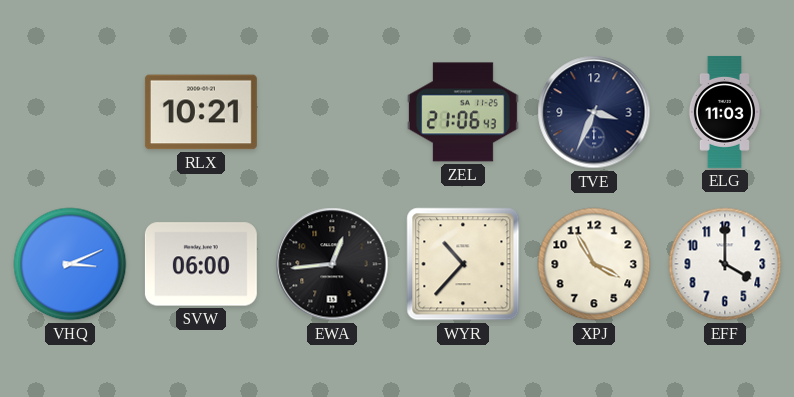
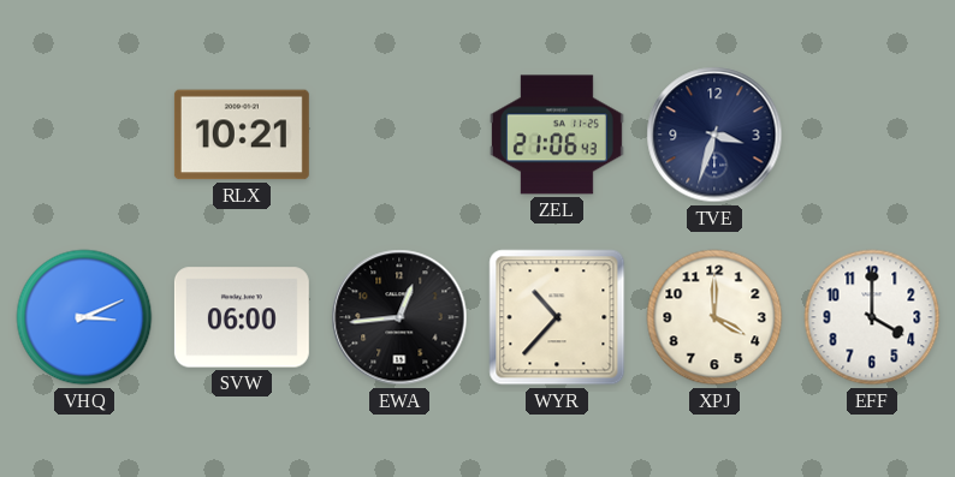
TVE: 3:34 -> 3:33 (714, 135)
ELG: 11:03 -> none (724, 112)
XPJ: 3:55 -> 4:00 (714, 317)
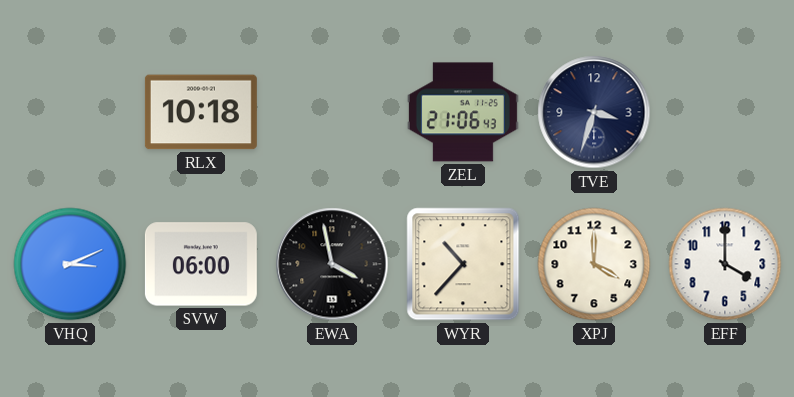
RLX: 10:21 -> 10:18 (201, 112)
EWA: 12:44 -> 3:58 (332, 264)
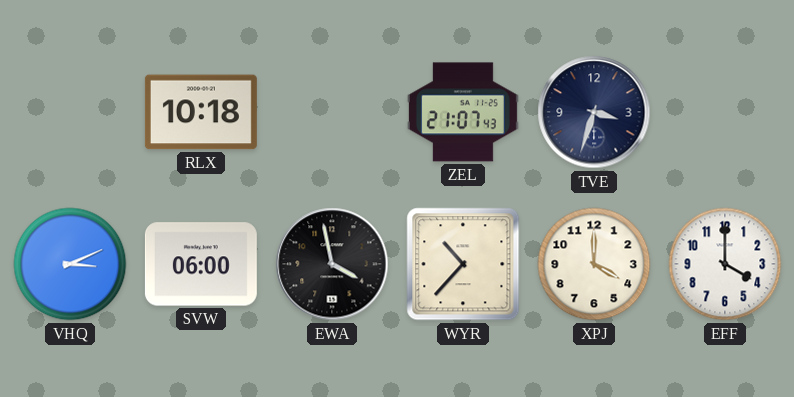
ZEL: 21:06 -> 21:07 (463, 112)
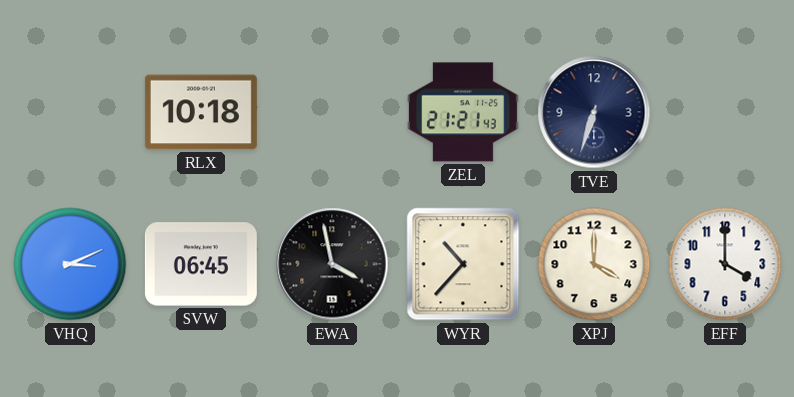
ZEL: 21:07 -> 21:21 (463, 112)
TVE: 3:33 -> 6:33 (594, 112)
SVW: 06:00 -> 06:45 (201, 264)
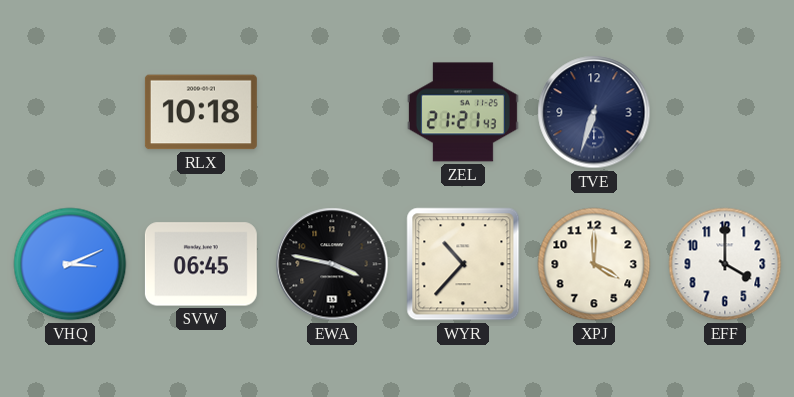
EWA: 3:58 -> 3:47 (332, 264)
